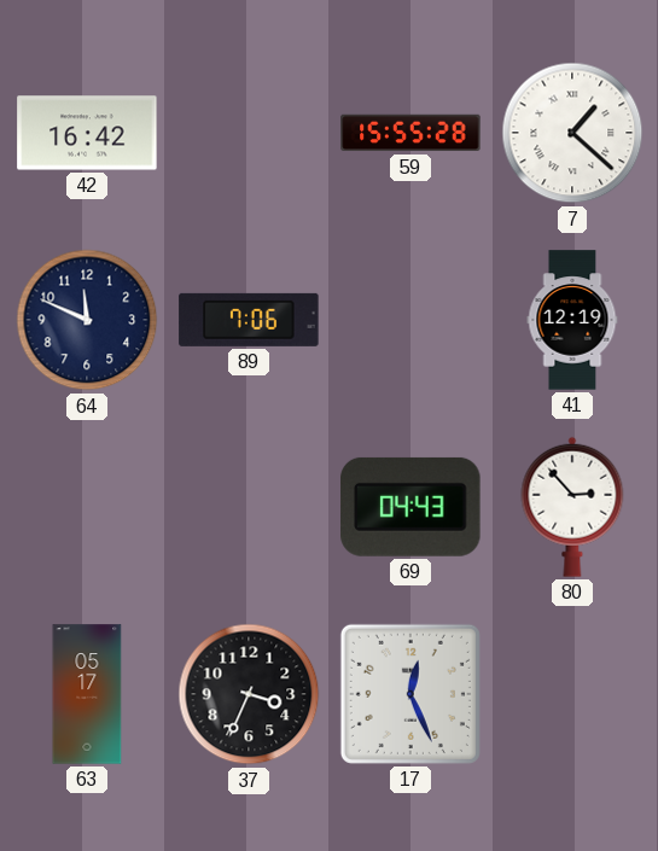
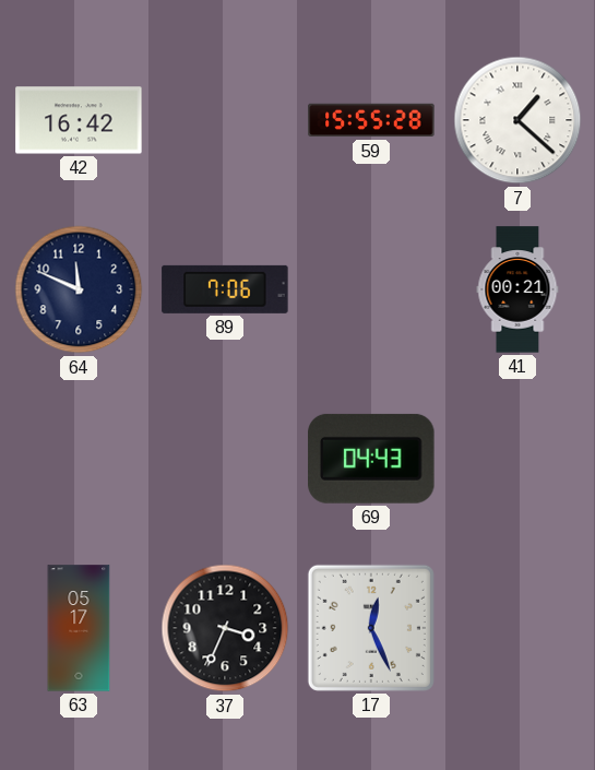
41: 12:19 -> 00:21 (517, 289)
80: 2:53 -> none (572, 507)
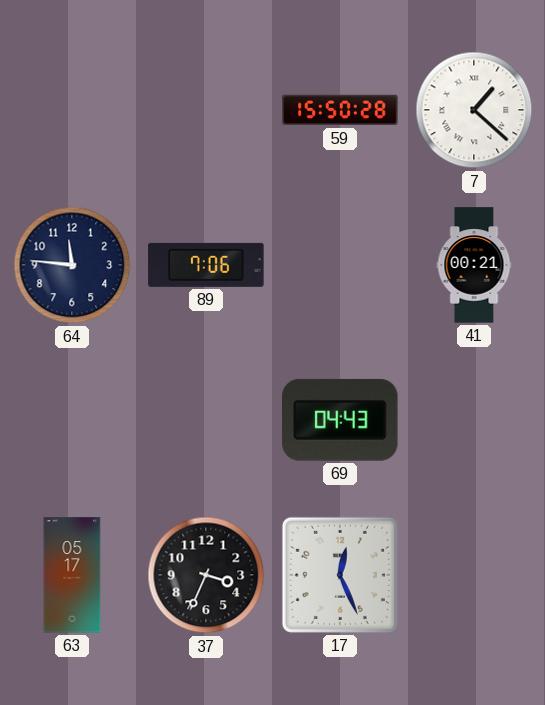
42: 16:42 -> none (79, 120)
59: 15:55 -> 15:50 (340, 110)
64: 11:49 -> 11:46 (72, 265)
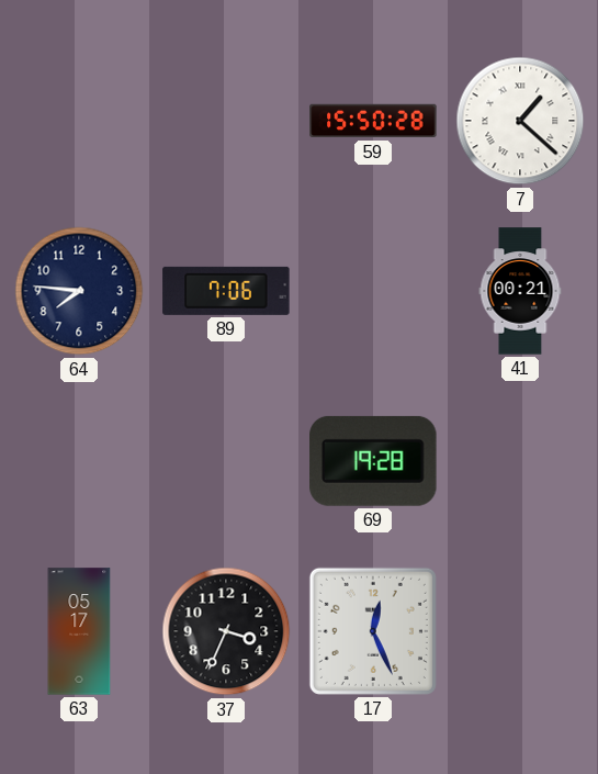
64: 11:46 -> 7:46 (79, 291)
69: 04:43 -> 19:28 (373, 461)
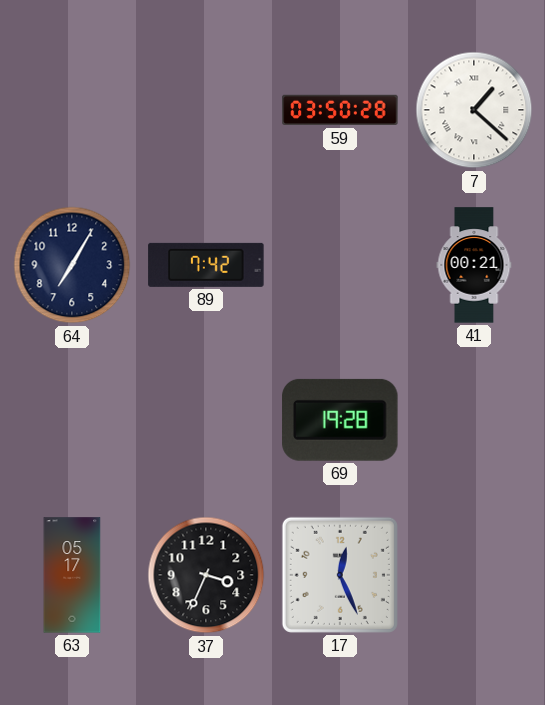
59: 15:50 -> 03:50 (340, 110)
64: 7:46 -> 7:05 (72, 265)
89: 7:06 -> 7:42 (206, 265)
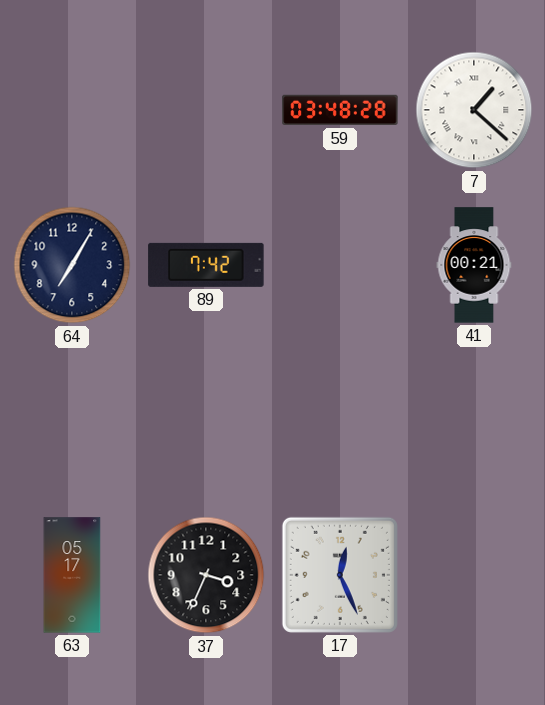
59: 03:50 -> 03:48 (340, 110)
69: 19:28 -> none (340, 420)
